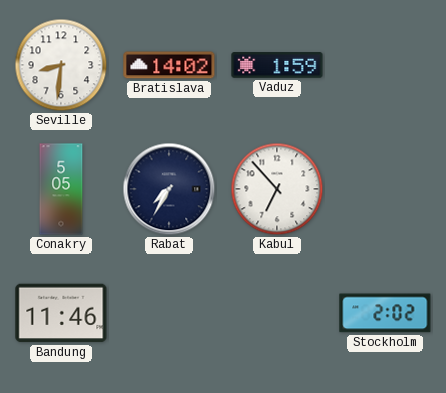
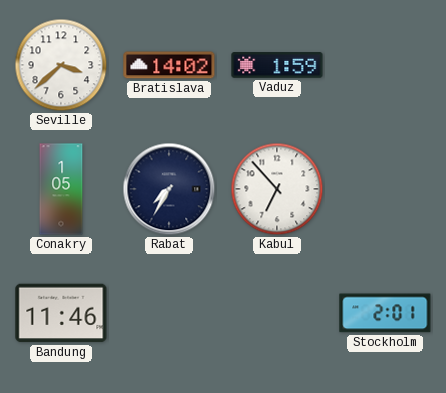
Seville: 8:31 -> 3:38 (61, 65)
Conakry: 5:05 -> 1:05 (61, 189)
Stockholm: 2:02 -> 2:01 (385, 313)
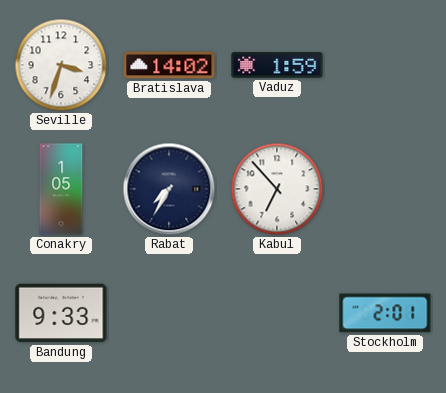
Seville: 3:38 -> 3:33 (61, 65)
Bandung: 11:46 -> 9:33 (61, 313)
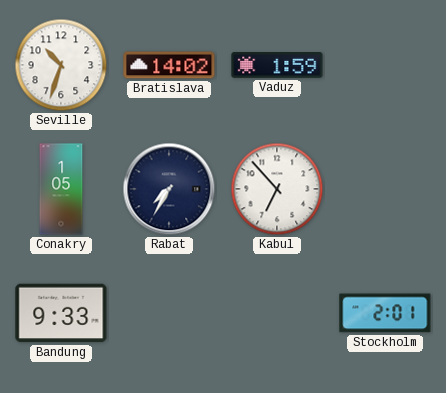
Seville: 3:33 -> 10:33 (61, 65)
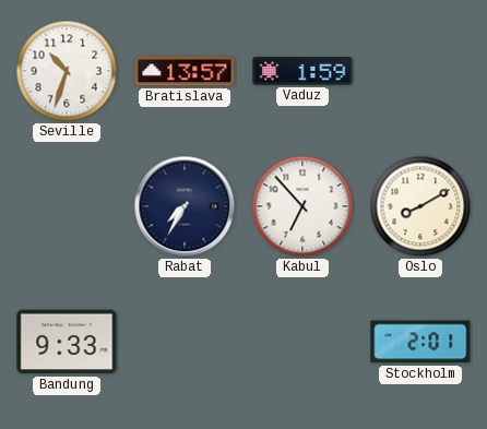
Bratislava: 14:02 -> 13:57 (185, 71)
Conakry: 1:05 -> none (61, 189)
Oslo: none -> 8:10 (420, 206)
